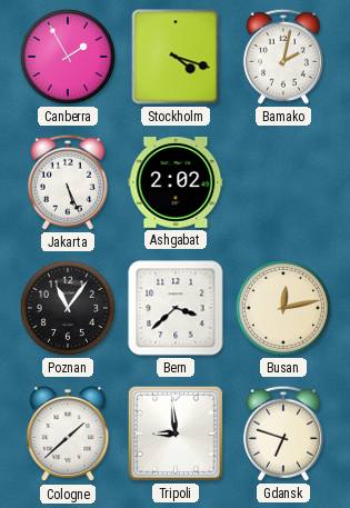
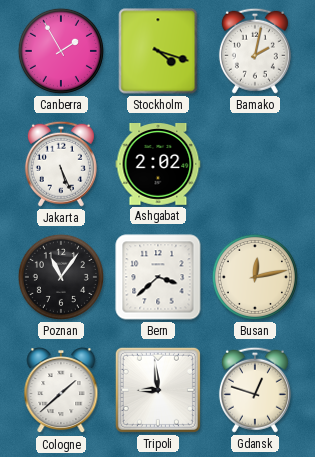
Gdansk: 6:48 -> 12:48 (255, 390)
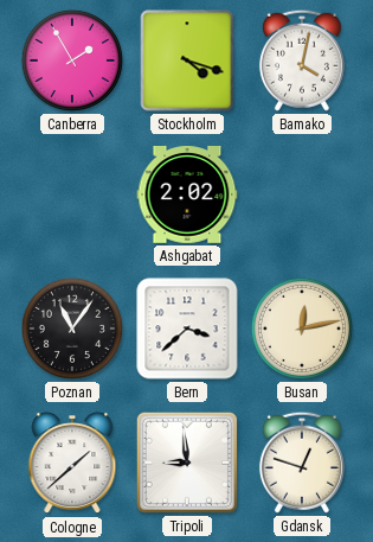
Bamako: 2:02 -> 4:02 (302, 60)
Jakarta: 5:26 -> none (61, 164)
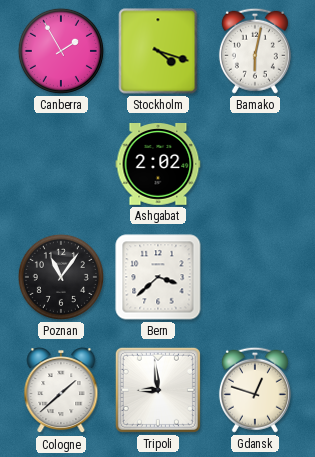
Bamako: 4:02 -> 6:02 (255, 51)
Busan: 12:13 -> none (302, 329)
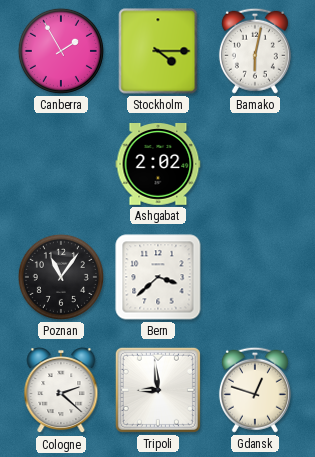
Stockholm: 4:18 -> 4:15 (158, 51)
Cologne: 1:38 -> 2:22 (61, 391)
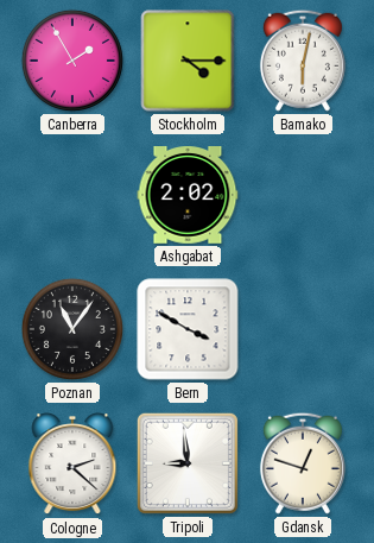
Bern: 3:38 -> 3:50 (188, 329)
